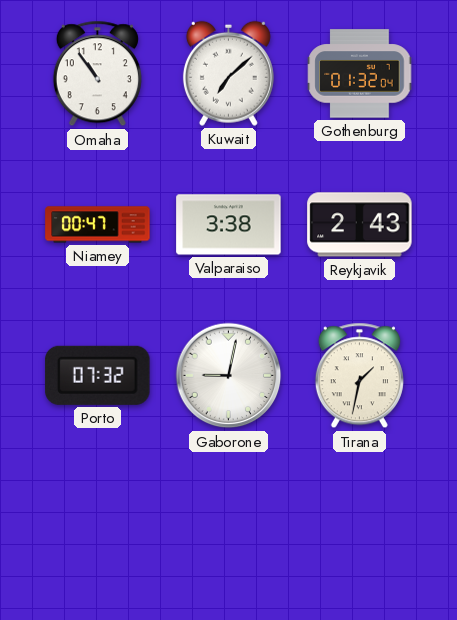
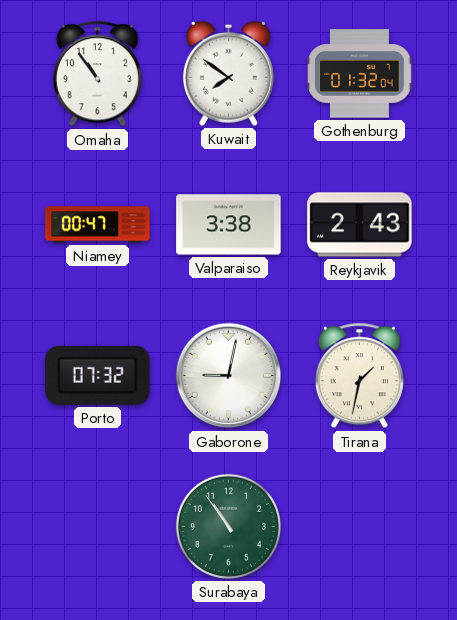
Kuwait: 7:08 -> 7:51 (228, 73)
Surabaya: none -> 10:54 (228, 526)
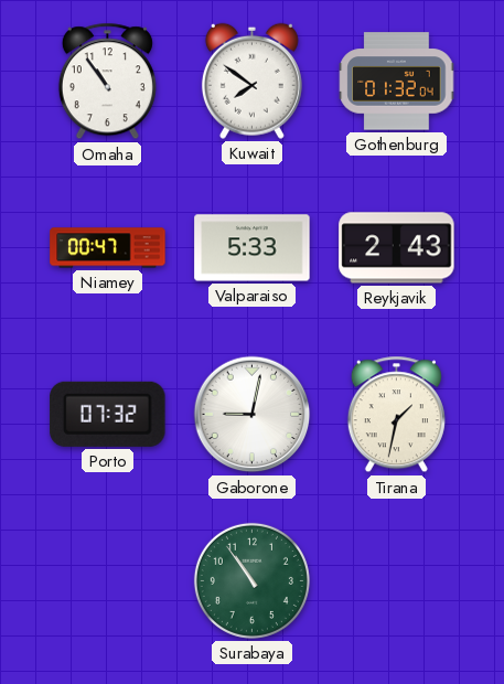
Valparaiso: 3:38 -> 5:33 (253, 248)
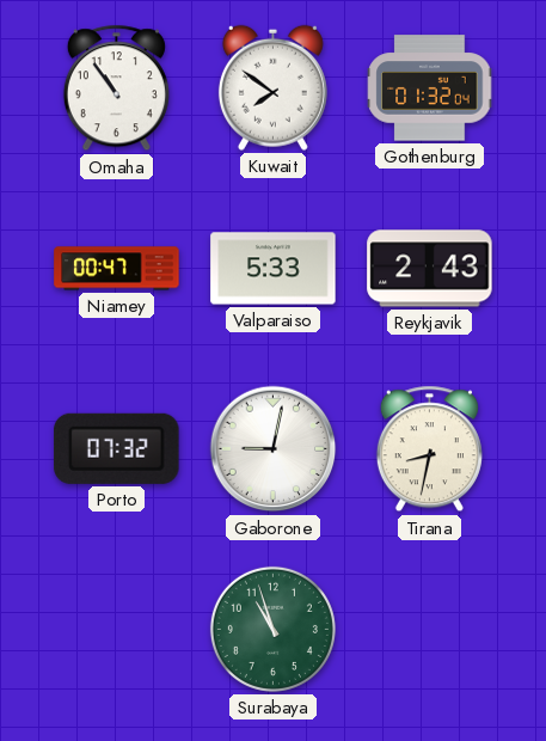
Tirana: 1:32 -> 8:32 (429, 449)
Surabaya: 10:54 -> 10:57 (272, 629)
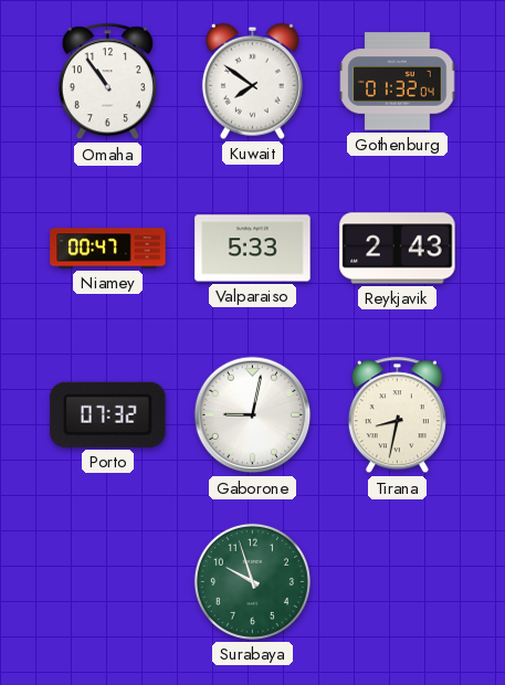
Surabaya: 10:57 -> 9:57 (252, 581)
